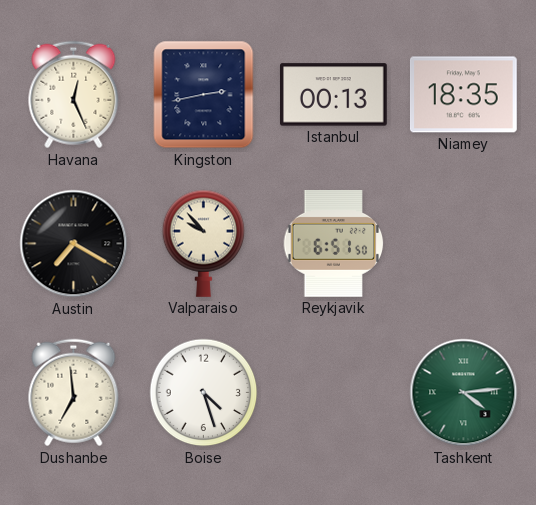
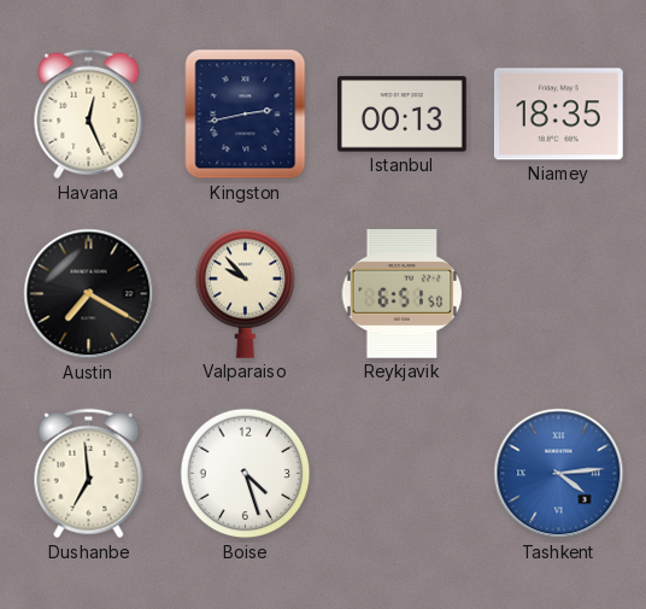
Tashkent dial: green -> blue (559, 474)
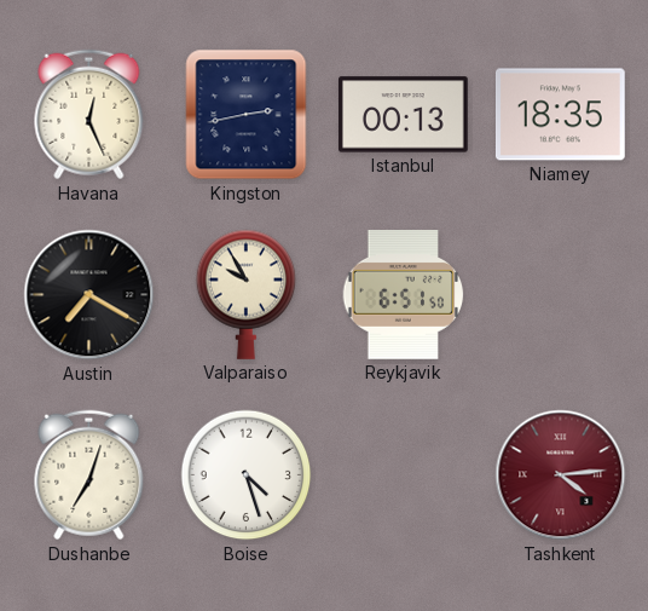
Valparaiso: 9:53 -> 9:55 (247, 294)
Dushanbe: 6:59 -> 7:03 (89, 475)
Tashkent dial: blue -> burgundy (561, 475)
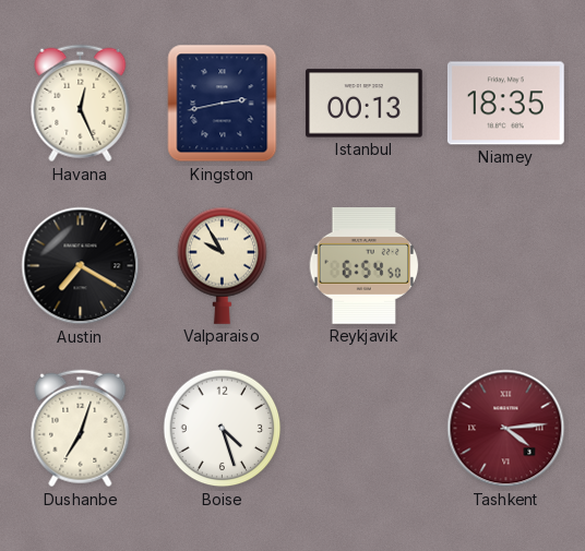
Reykjavik: 6:51 -> 6:54 (365, 265)
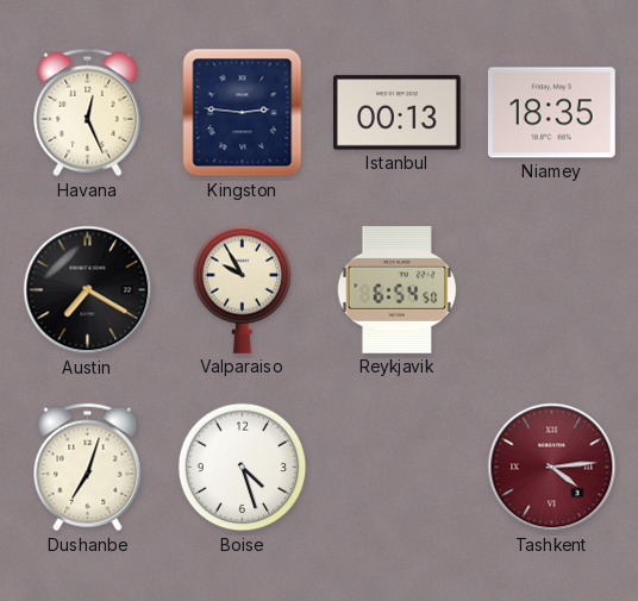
Kingston: 2:43 -> 2:46 (243, 113)
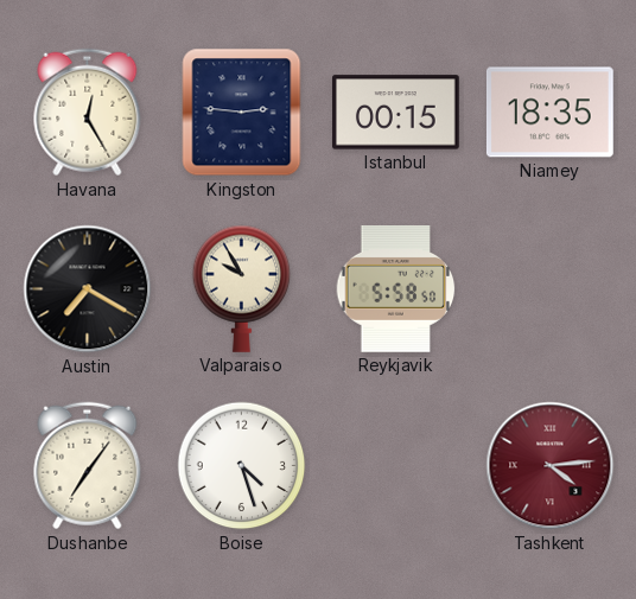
Havana: 12:26 -> 12:25 (88, 113)
Istanbul: 00:13 -> 00:15 (396, 113)
Reykjavik: 6:54 -> 5:58 (396, 288)
Dushanbe: 7:03 -> 7:06 (88, 466)
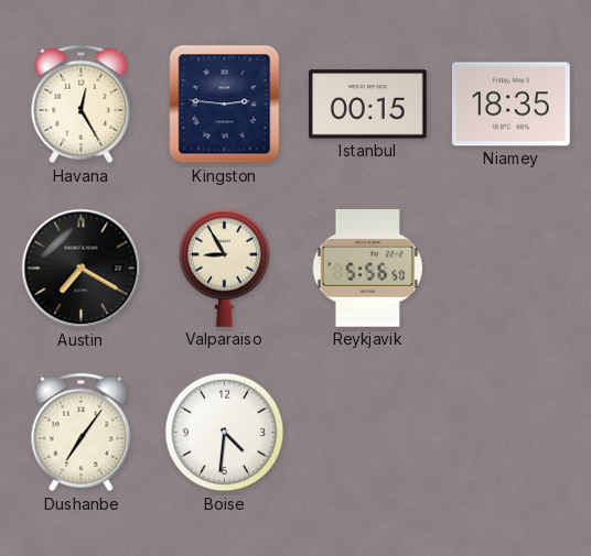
Valparaiso: 9:55 -> 8:55 (225, 268)
Reykjavik: 5:58 -> 5:56 (368, 268)
Boise: 4:27 -> 4:31 (225, 433)
Tashkent: 4:14 -> none (551, 466)
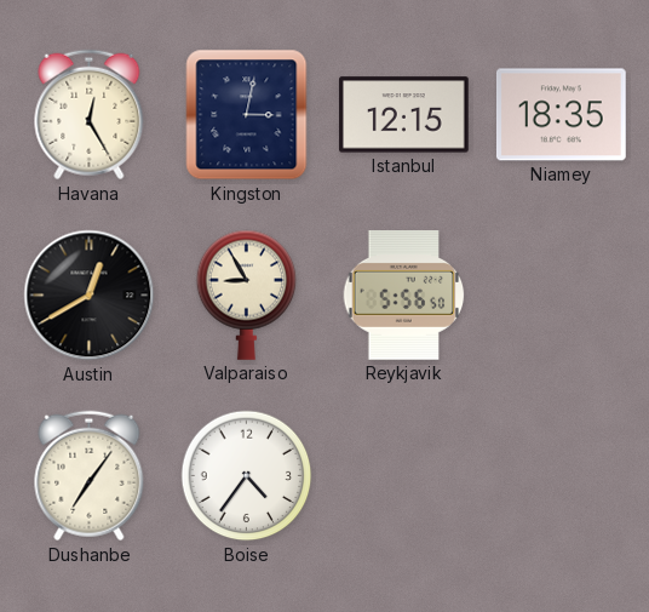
Kingston: 2:46 -> 3:02 (247, 115)
Istanbul: 00:15 -> 12:15 (404, 115)
Austin: 7:20 -> 12:40 (90, 296)
Boise: 4:31 -> 4:36 (247, 476)
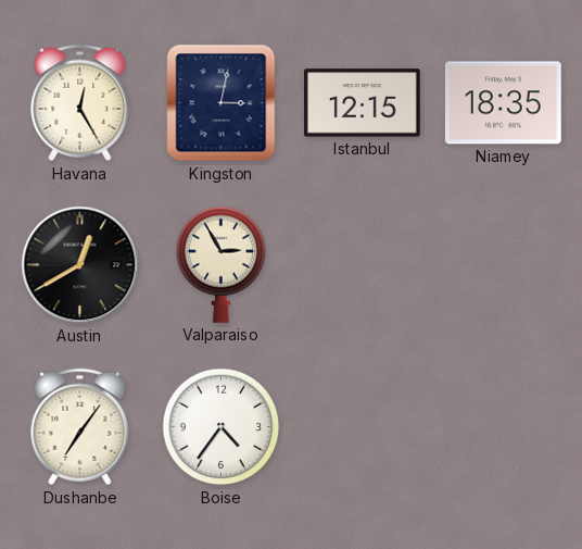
Valparaiso: 8:55 -> 2:55 (222, 264)
Reykjavik: 5:56 -> none (404, 294)
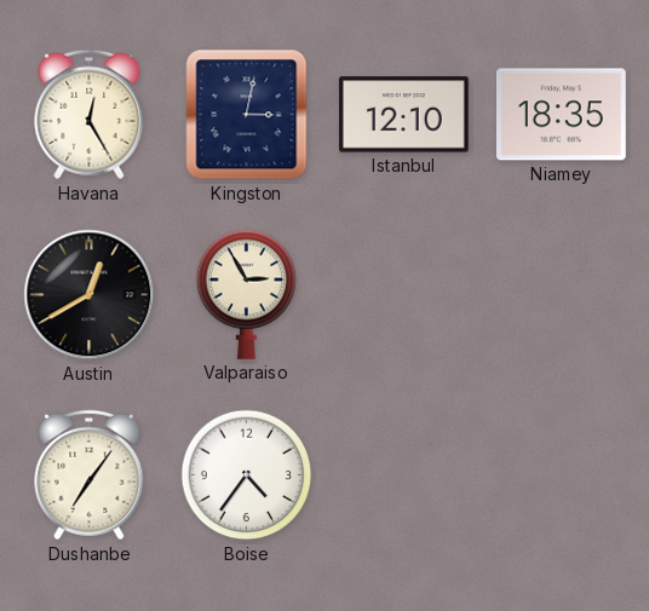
Istanbul: 12:15 -> 12:10 (404, 115)
